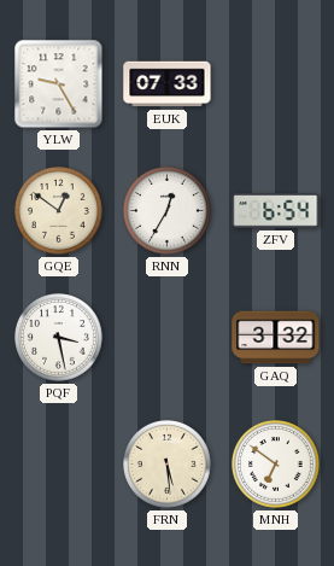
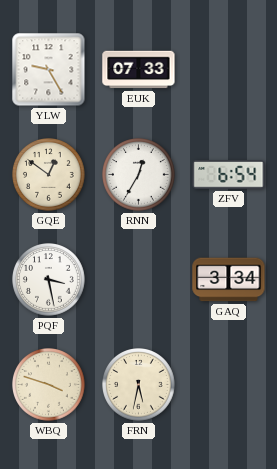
GAQ: 3:32 -> 3:34 (229, 280)
WBQ: none -> 3:48 (49, 385)
FRN: 5:29 -> 5:32 (139, 385)
MNH: 6:51 -> none (276, 465)
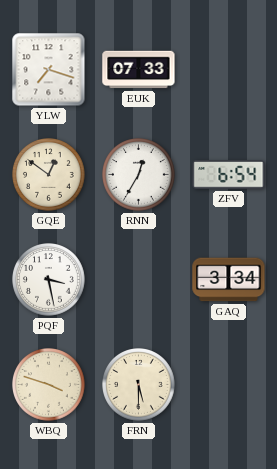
YLW: 9:25 -> 7:18 (49, 70)
FRN: 5:32 -> 5:30 (139, 385)
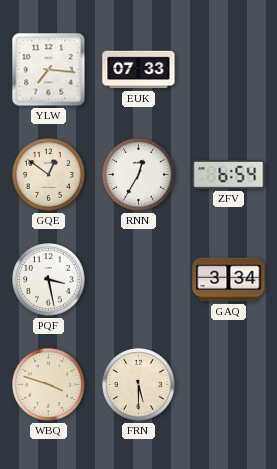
YLW: 7:18 -> 7:16 (49, 70)
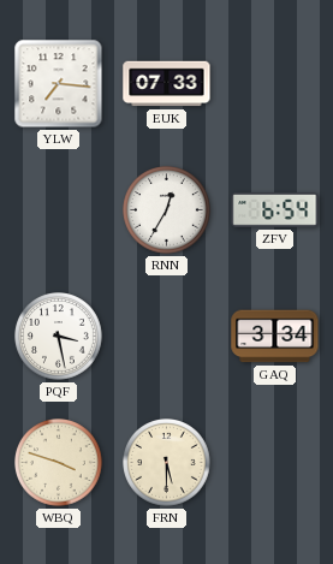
GQE: 12:51 -> none (49, 175)
